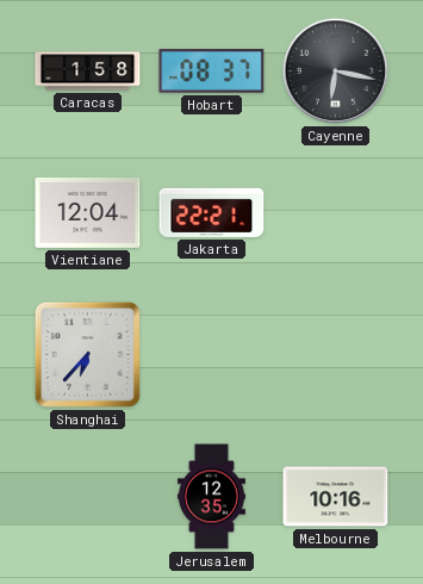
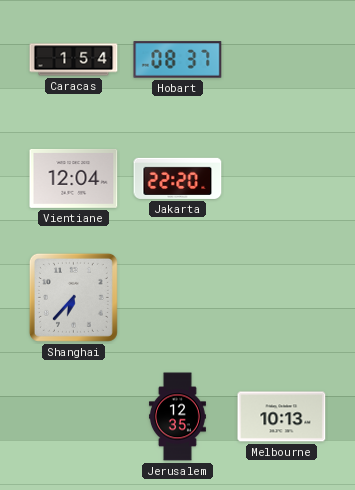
Caracas: 1:58 -> 1:54 (74, 60)
Cayenne: 6:17 -> none (336, 72)
Jakarta: 22:21 -> 22:20 (178, 178)
Melbourne: 10:16 -> 10:13 (282, 417)
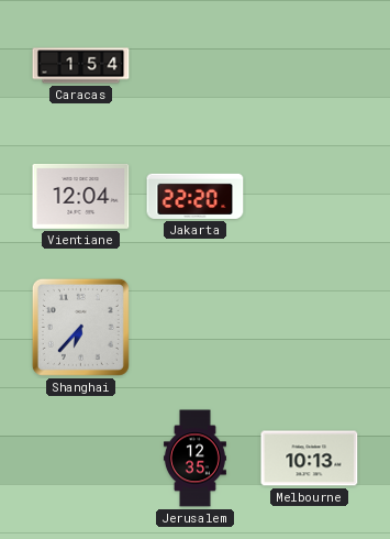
Hobart: 08:37 -> none (178, 60)
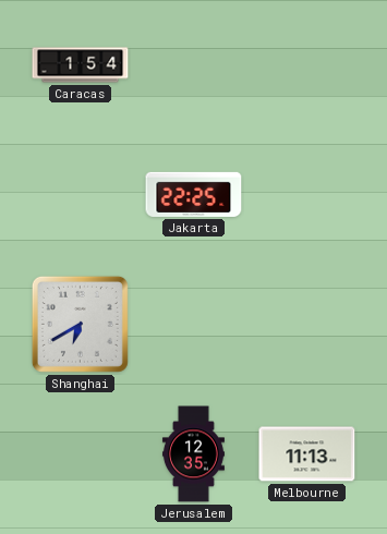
Vientiane: 12:04 -> none (81, 196)
Jakarta: 22:20 -> 22:25 (194, 194)
Shanghai: 6:37 -> 6:40 (80, 324)
Melbourne: 10:13 -> 11:13 (307, 454)
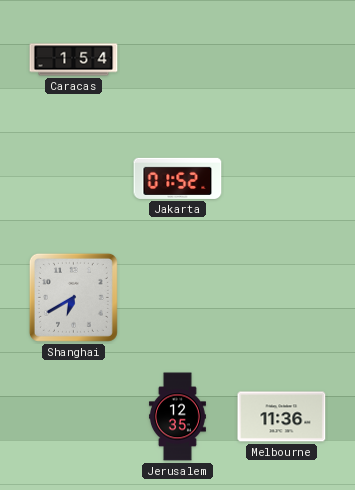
Jakarta: 22:25 -> 01:52 (178, 178)
Melbourne: 11:13 -> 11:36 (282, 417)
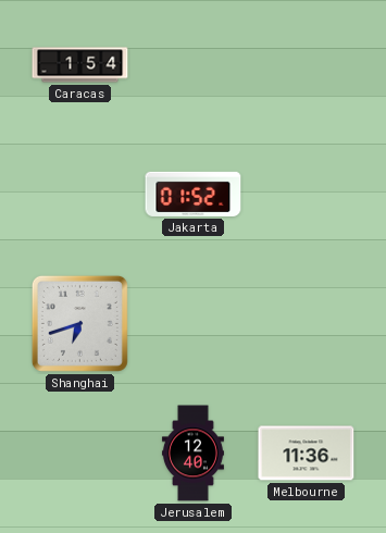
Shanghai: 6:40 -> 6:42 (79, 323)
Jerusalem: 12:35 -> 12:40 (192, 454)
